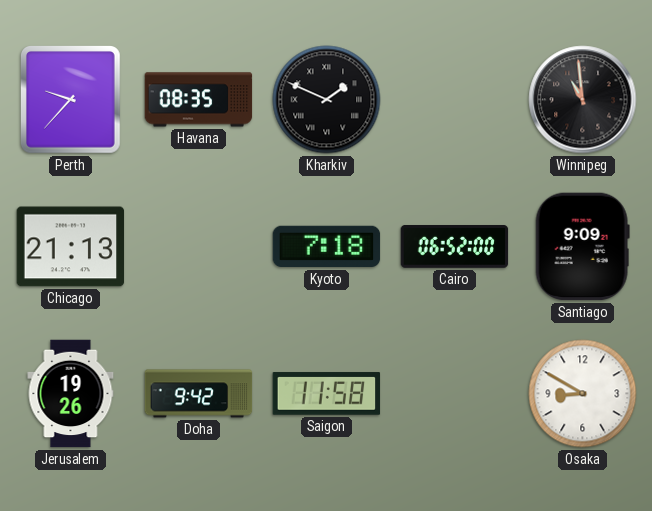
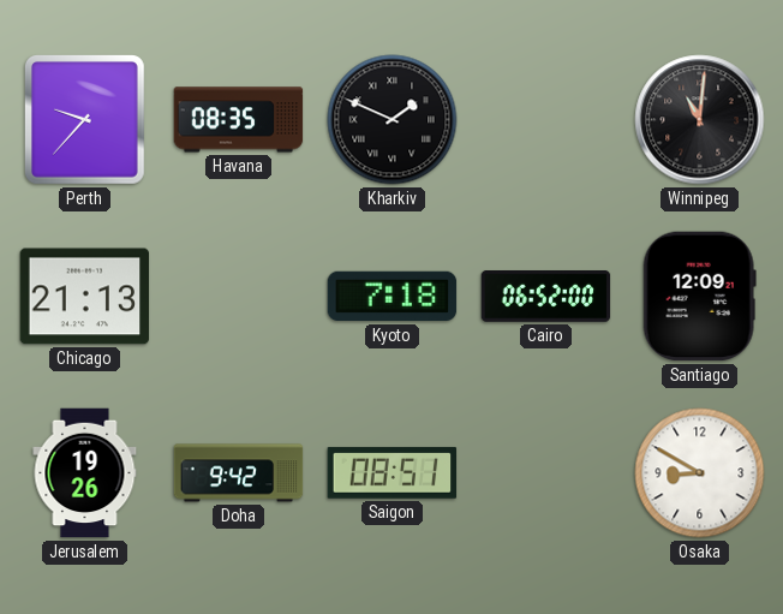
Winnipeg: 10:59 -> 11:01 (700, 120)
Santiago: 9:09 -> 12:09 (699, 297)
Saigon: 11:58 -> 08:51 (393, 473)
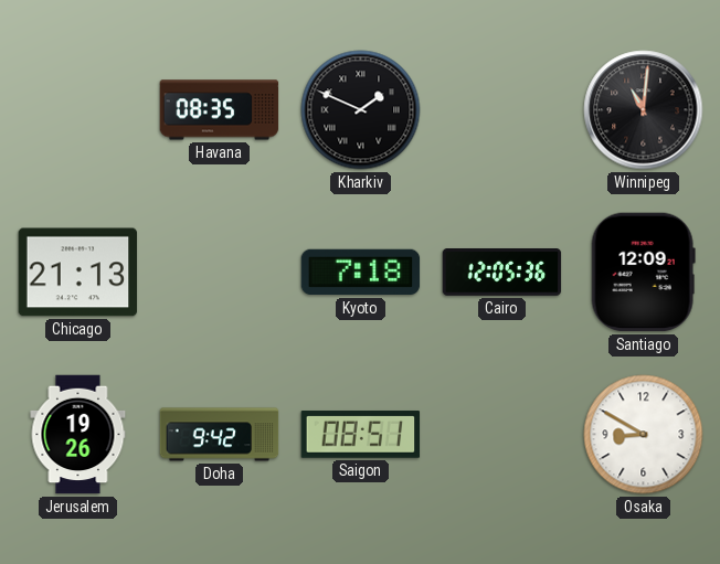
Perth: 9:37 -> none (84, 120)
Cairo: 06:52 -> 12:05 (502, 273)
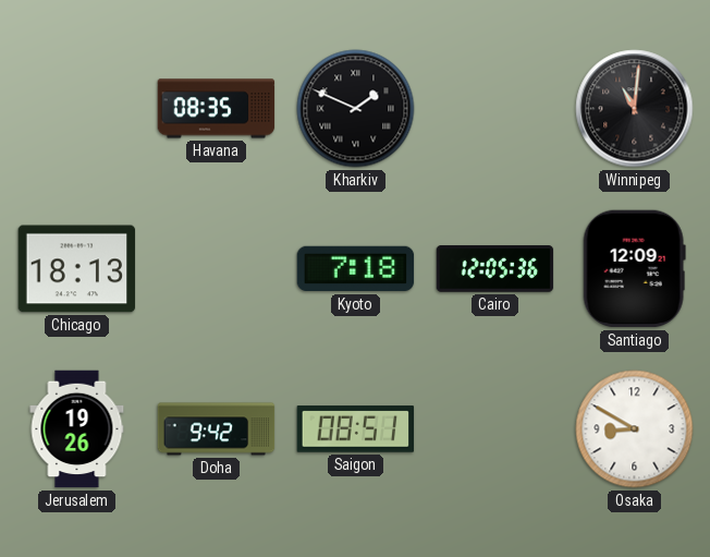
Chicago: 21:13 -> 18:13 (77, 269)
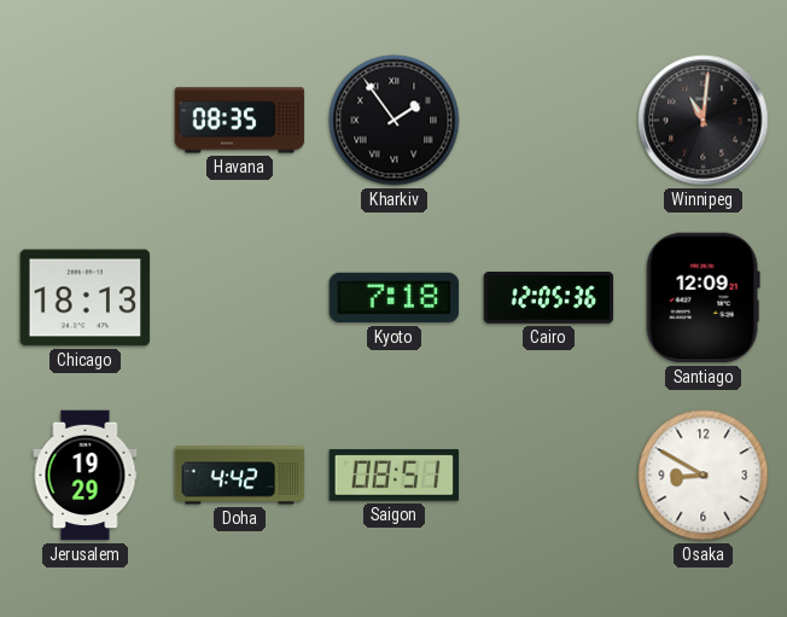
Kharkiv: 1:49 -> 1:54 (395, 121)
Jerusalem: 19:26 -> 19:29 (86, 476)
Doha: 9:42 -> 4:42 (240, 476)
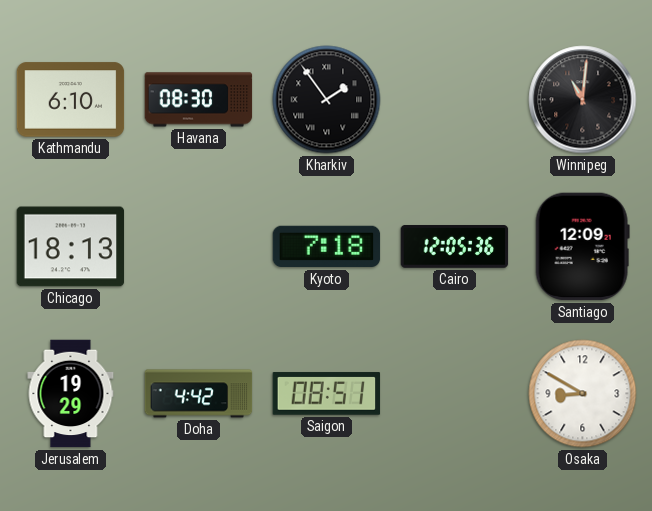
Kathmandu: none -> 6:10 (71, 100)
Havana: 08:35 -> 08:30 (199, 100)
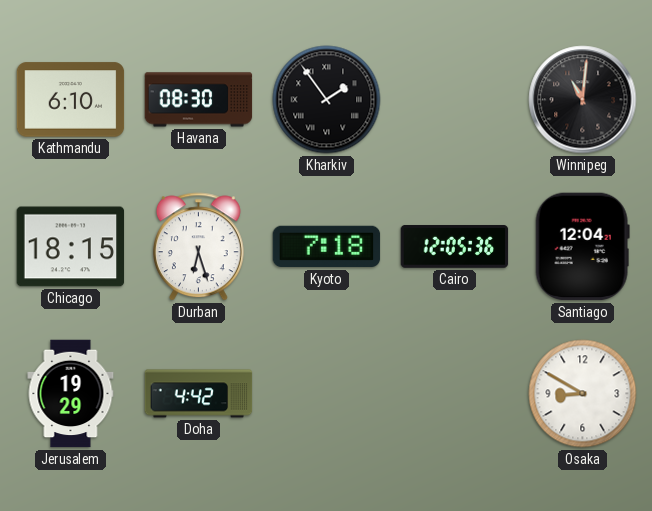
Chicago: 18:13 -> 18:15 (71, 247)
Durban: none -> 6:27 (198, 247)
Santiago: 12:09 -> 12:04 (582, 247)
Saigon: 08:51 -> none (327, 394)
